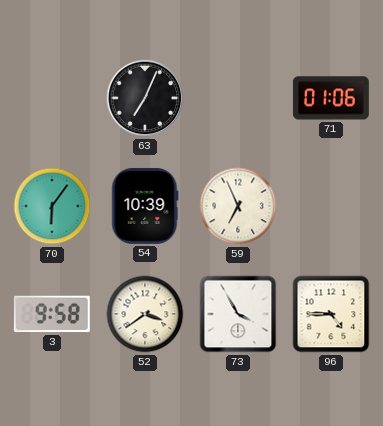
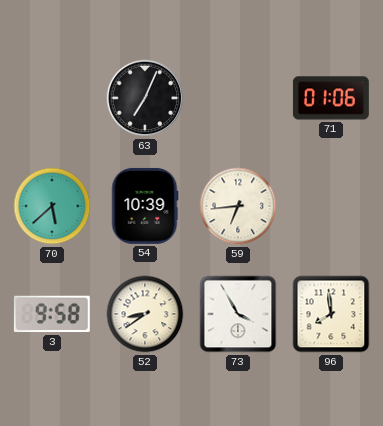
70: 6:06 -> 5:38 (52, 206)
59: 6:56 -> 6:44 (238, 206)
52: 3:39 -> 8:39 (145, 314)
96: 4:45 -> 7:59 (331, 314)
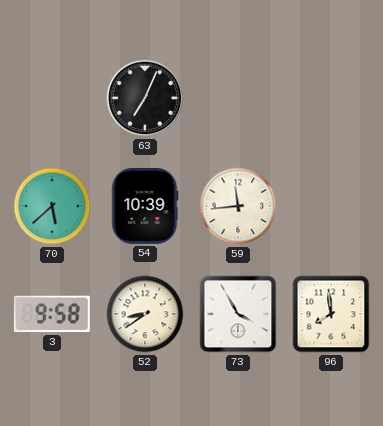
71: 01:06 -> none (331, 98)
59: 6:44 -> 11:44 (238, 206)
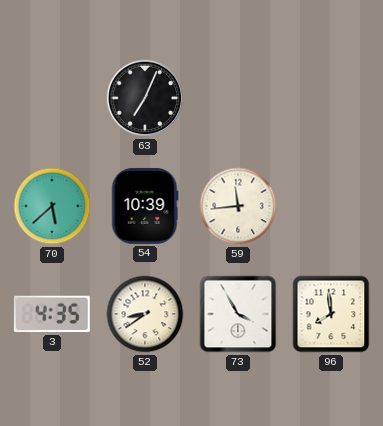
3: 9:58 -> 4:35 (52, 314)
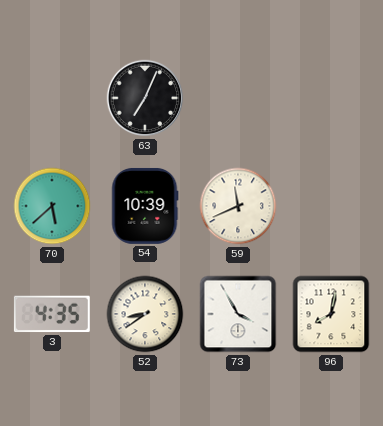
59: 11:44 -> 11:41 (238, 206)
96: 7:59 -> 8:02 (331, 314)
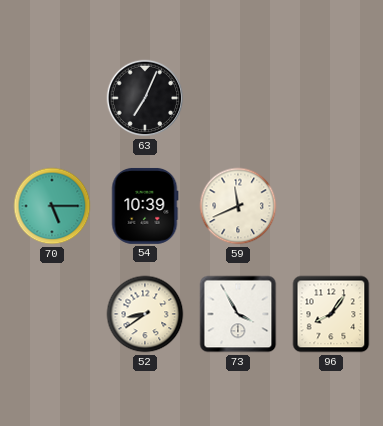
70: 5:38 -> 5:15 (52, 206)
3: 4:35 -> none (52, 314)
96: 8:02 -> 8:06 (331, 314)
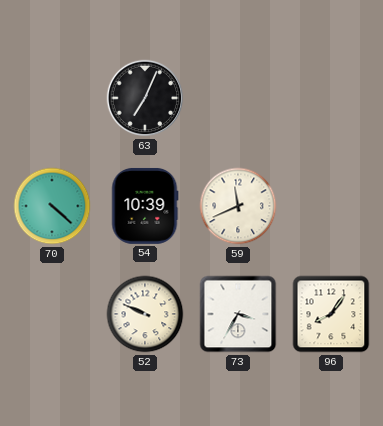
70: 5:15 -> 4:22 (52, 206)
52: 8:39 -> 9:49 (145, 314)
73: 3:55 -> 3:35 (238, 314)
